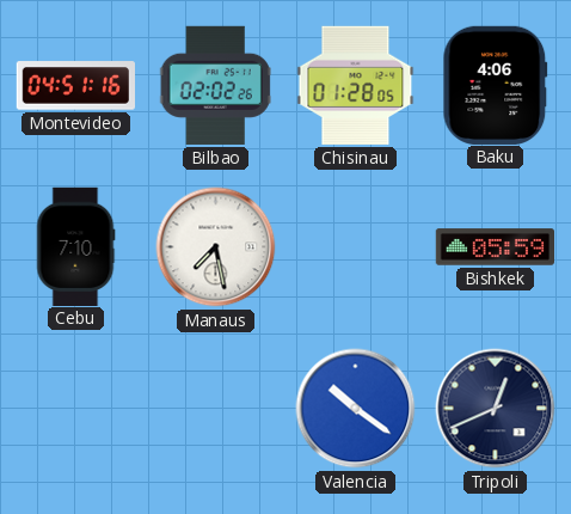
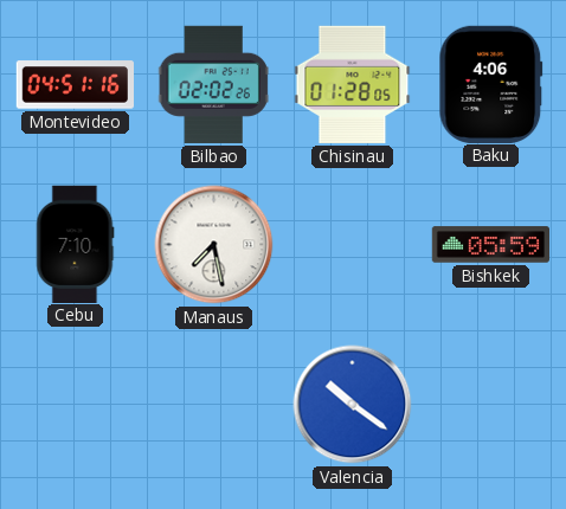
Tripoli: 12:41 -> none (496, 409)
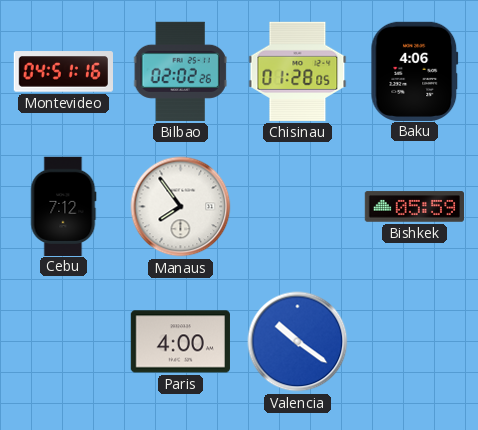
Cebu: 7:10 -> 7:12 (63, 206)
Manaus: 7:28 -> 7:54 (181, 207)
Paris: none -> 4:00 (180, 342)
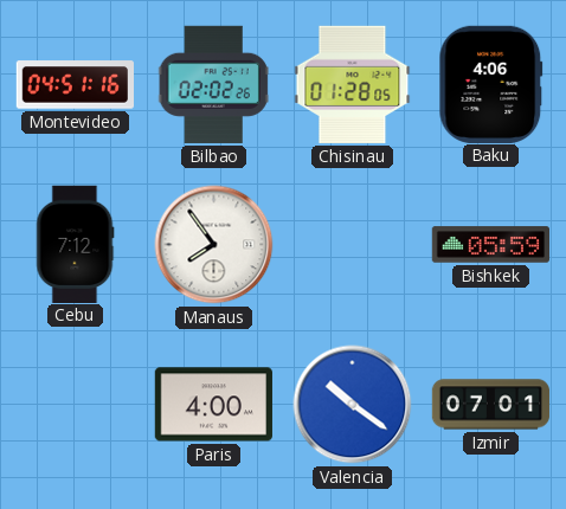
Izmir: none -> 07:01 (491, 405)
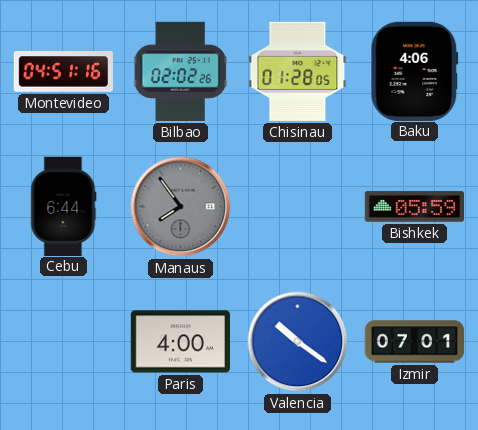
Cebu: 7:12 -> 6:44 (63, 206)
Manaus dial: white -> grey (181, 207)
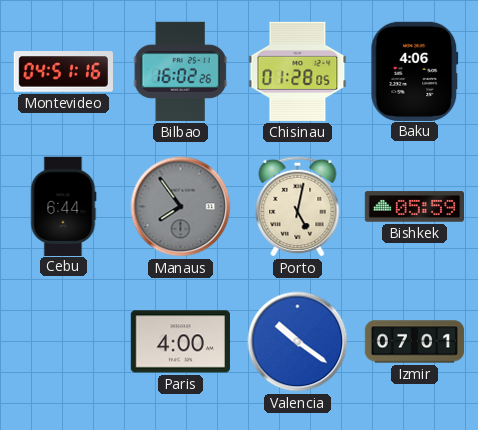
Bilbao: 02:02 -> 16:02 (180, 71)
Porto: none -> 5:02 (298, 206)
